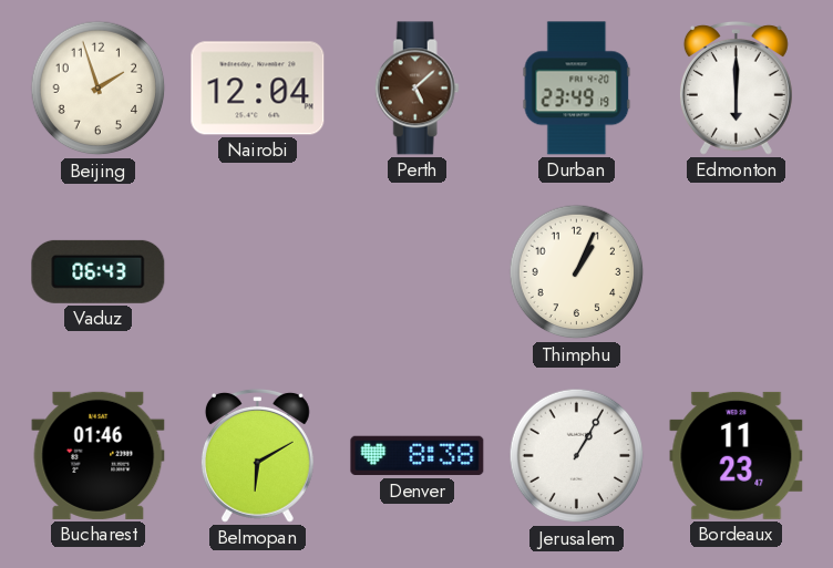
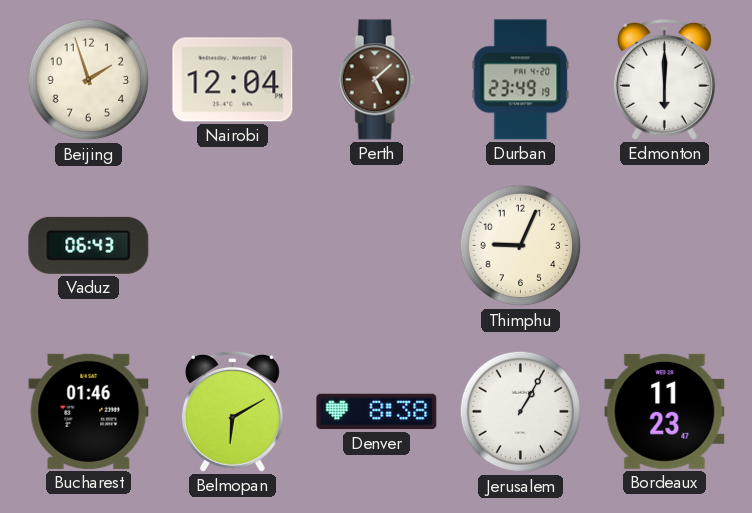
Thimphu: 1:04 -> 9:04 (521, 246)
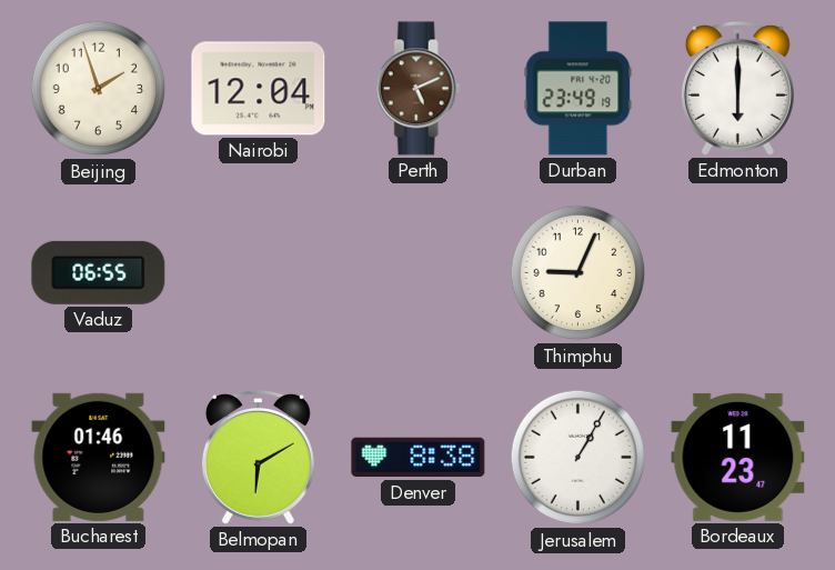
Perth: 5:08 -> 5:11 (417, 89)
Vaduz: 06:43 -> 06:55 (99, 272)
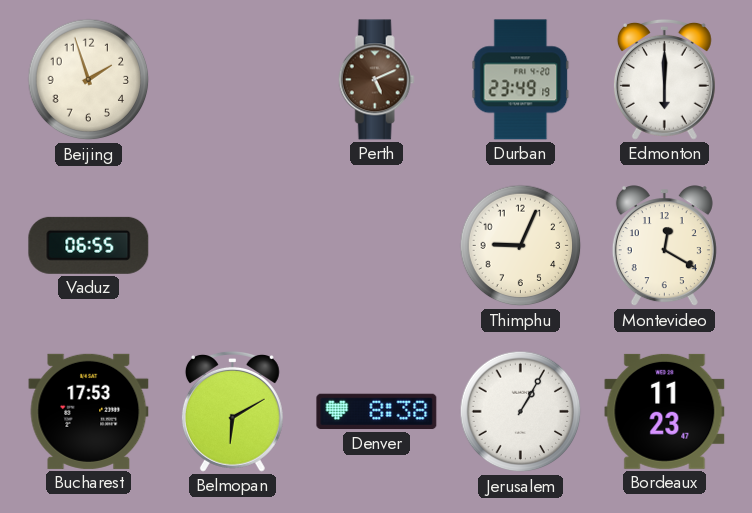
Nairobi: 12:04 -> none (259, 89)
Montevideo: none -> 12:20 (664, 246)
Bucharest: 01:46 -> 17:53 (89, 411)
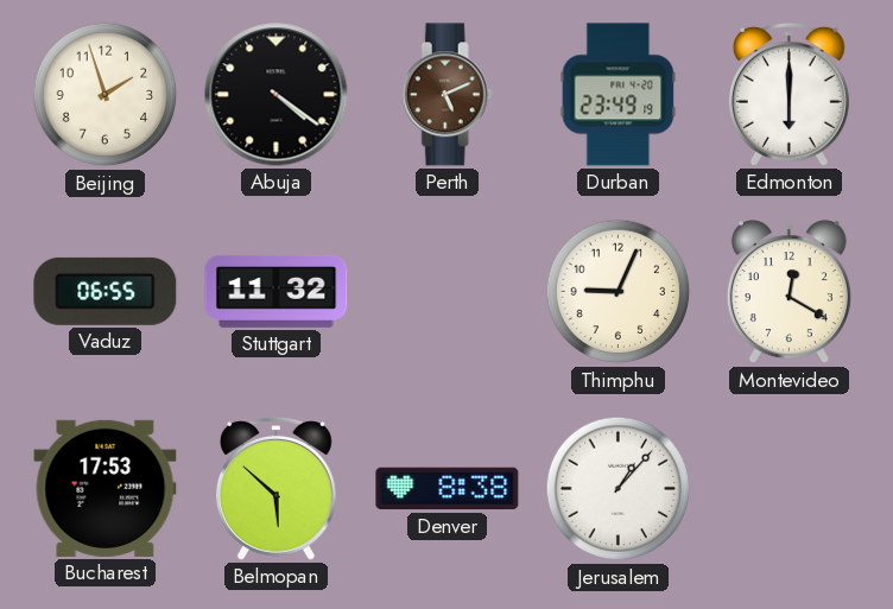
Abuja: none -> 4:21 (277, 95)
Stuttgart: none -> 11:32 (277, 291)
Belmopan: 6:10 -> 5:52 (275, 488)
Jerusalem: 1:05 -> 1:07 (619, 489)
Bordeaux: 11:23 -> none (665, 411)
